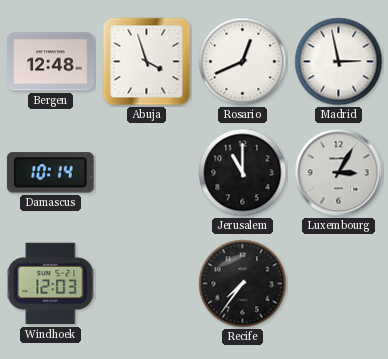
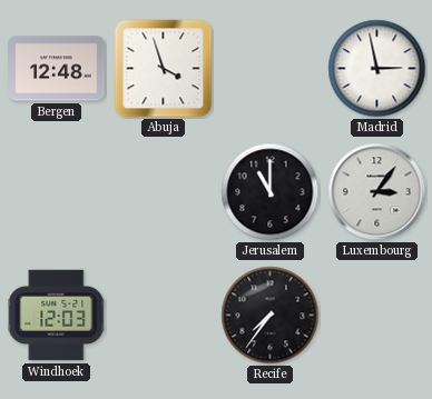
Rosario: 12:41 -> none (243, 62)
Damascus: 10:14 -> none (50, 173)
Luxembourg: 3:05 -> 3:06 (377, 192)
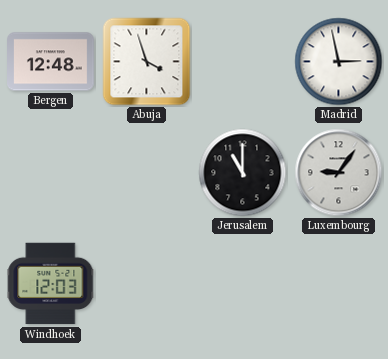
Luxembourg: 3:06 -> 9:06 (339, 173)
Recife: 7:36 -> none (271, 316)
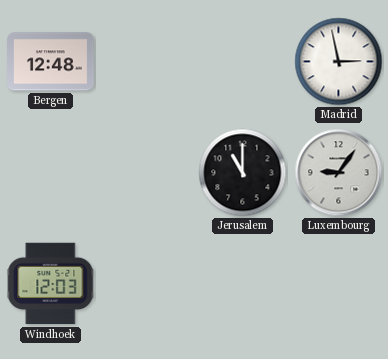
Abuja: 3:57 -> none (147, 62)
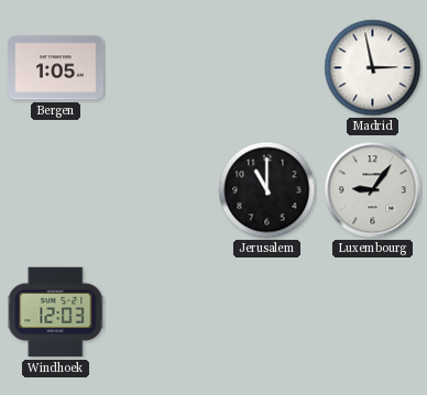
Bergen: 12:48 -> 1:05 (56, 68)
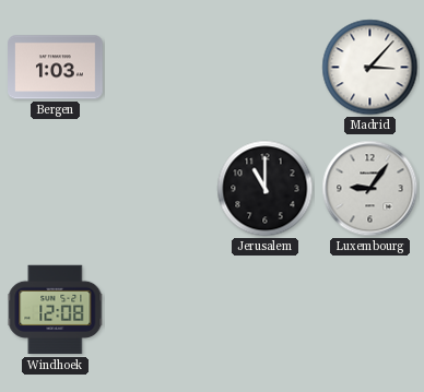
Bergen: 1:05 -> 1:03 (56, 68)
Madrid: 2:58 -> 3:07 (370, 68)
Windhoek: 12:03 -> 12:08 (56, 310)
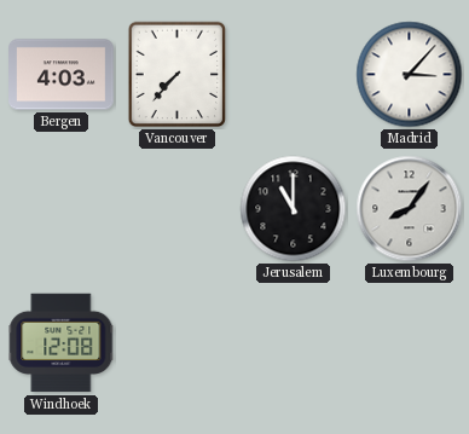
Bergen: 1:03 -> 4:03 (62, 75)
Vancouver: none -> 7:37 (178, 75)
Luxembourg: 9:06 -> 8:06 (410, 209)
